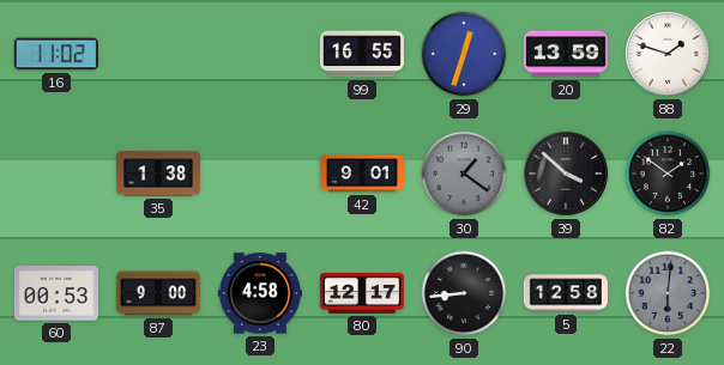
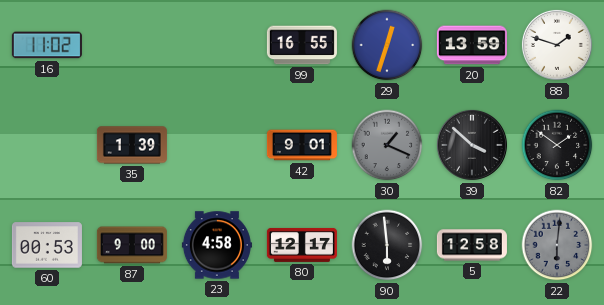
35: 1:38 -> 1:39 (132, 145)
30: 1:21 -> 1:19 (387, 145)
90: 8:44 -> 5:59 (387, 245)
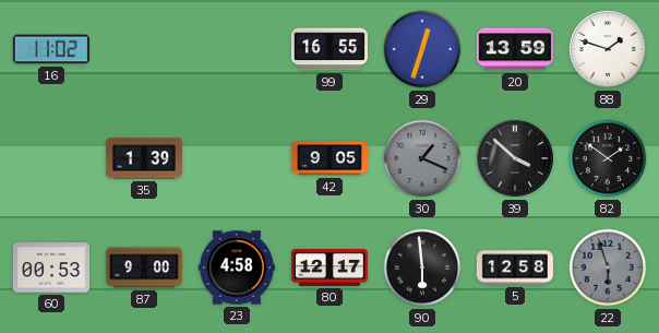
42: 9:01 -> 9:05 (329, 158)
22: 6:01 -> 5:57 (608, 267)
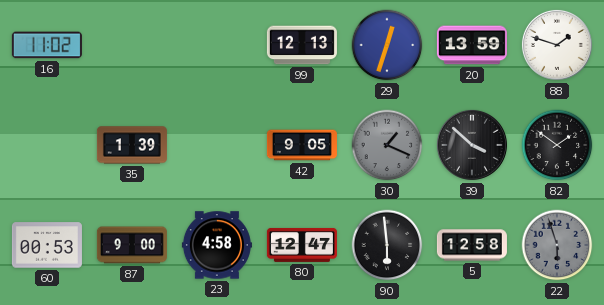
99: 16:55 -> 12:13 (302, 45)
80: 12:17 -> 12:47 (302, 245)
